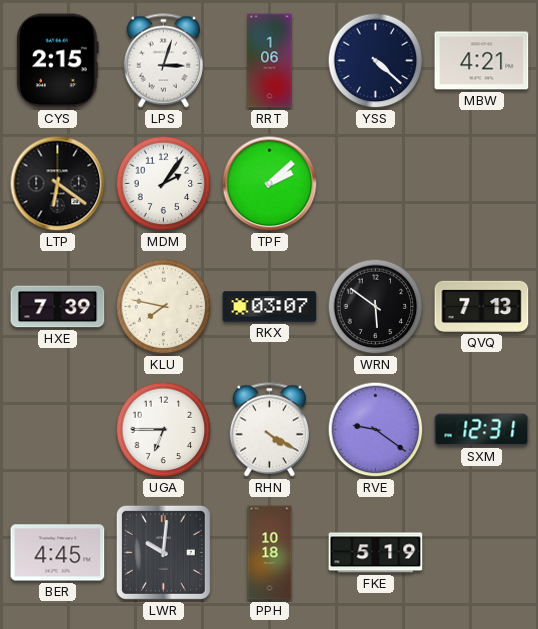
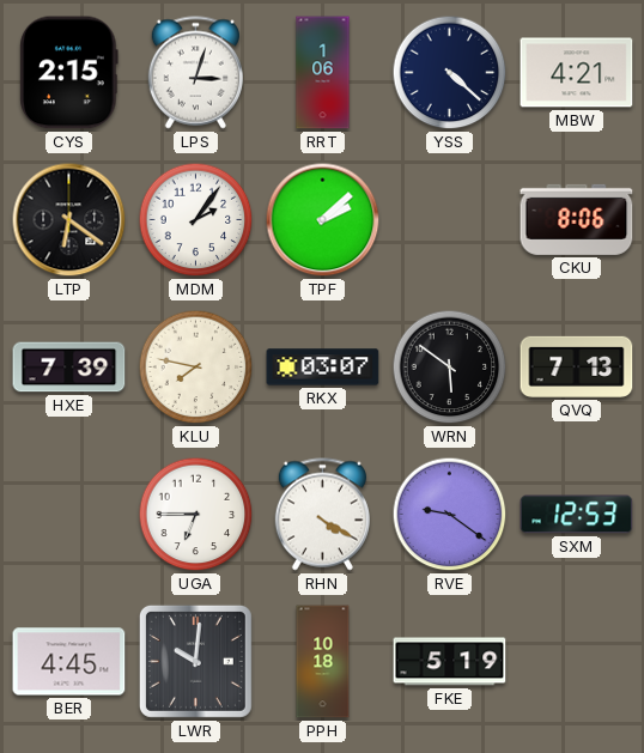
CKU: none -> 8:06 (577, 219)
SXM: 12:31 -> 12:53 (577, 515)
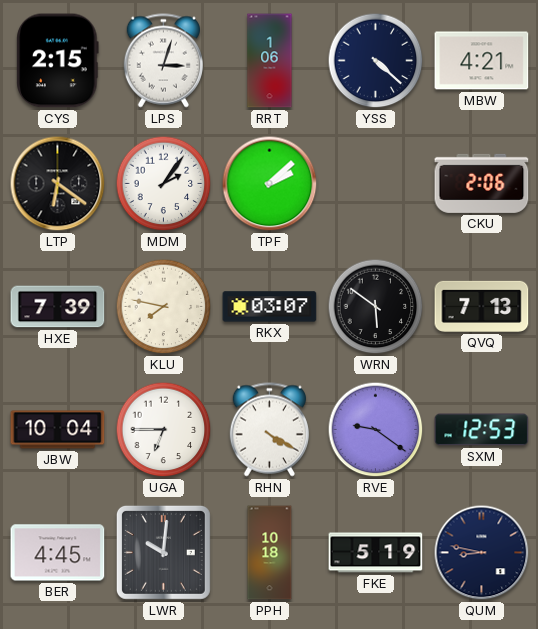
CKU: 8:06 -> 2:06 (482, 183)
JBW: none -> 10:04 (58, 430)
QUM: none -> 8:47 (482, 553)
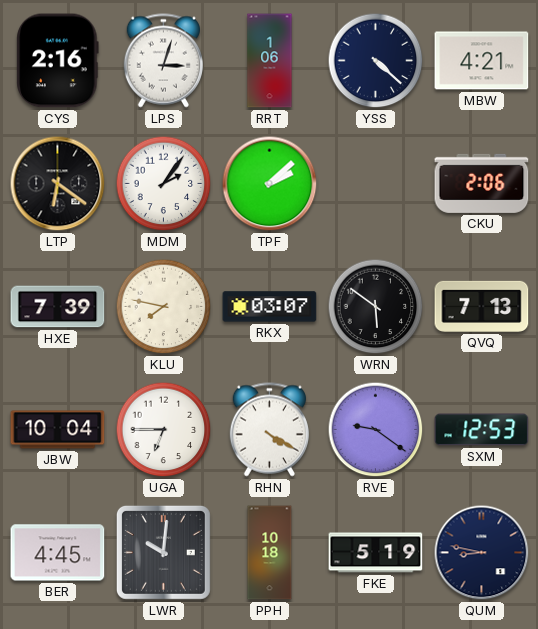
CYS: 2:15 -> 2:16 (58, 61)
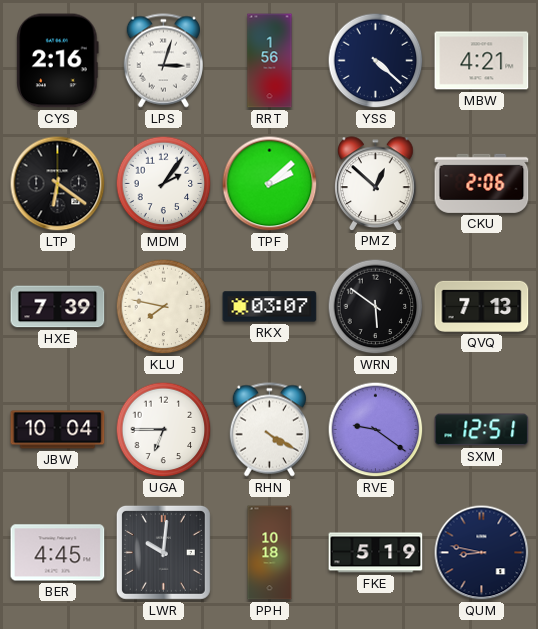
RRT: 1:06 -> 1:56 (270, 61)
PMZ: none -> 12:52 (376, 183)
SXM: 12:53 -> 12:51 (482, 430)
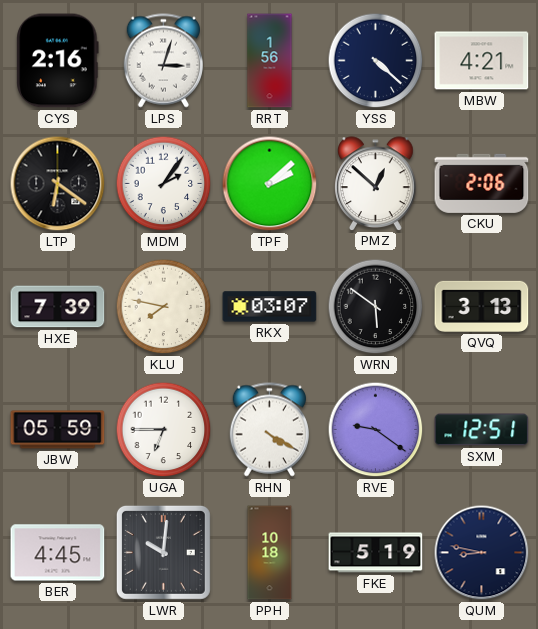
QVQ: 7:13 -> 3:13 (482, 306)
JBW: 10:04 -> 05:59 (58, 430)
